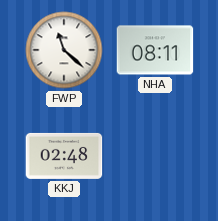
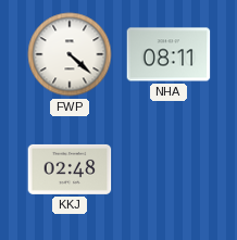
FWP: 11:22 -> 4:22 (70, 54)
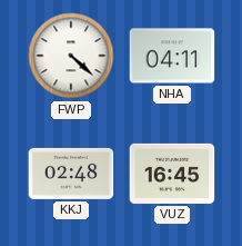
NHA: 08:11 -> 04:11 (172, 56)
VUZ: none -> 16:45 (172, 174)
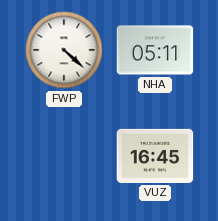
NHA: 04:11 -> 05:11 (155, 50)
KKJ: 02:48 -> none (71, 174)
